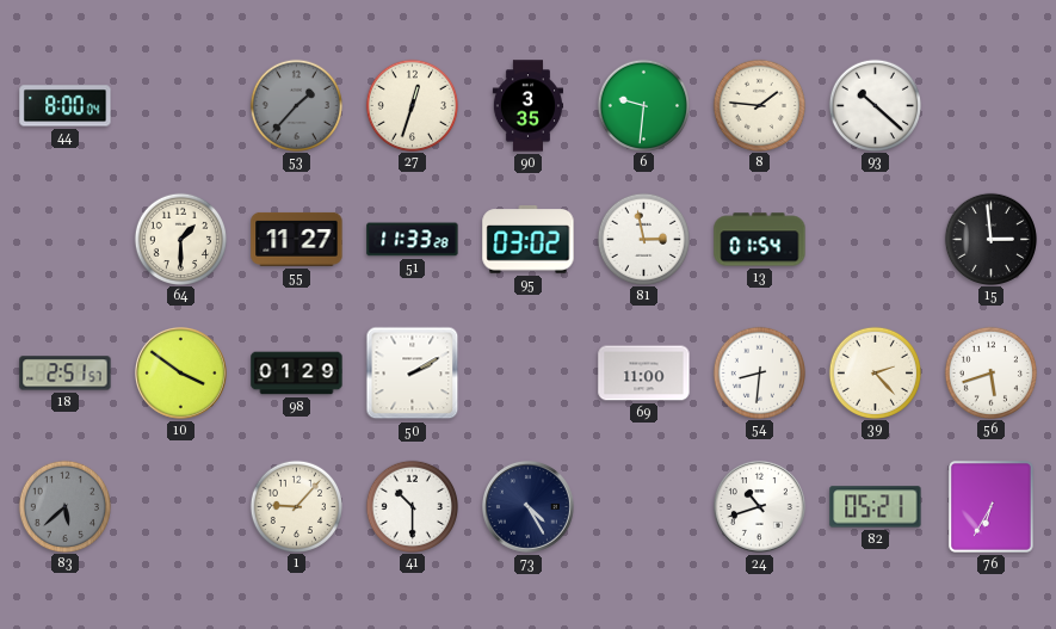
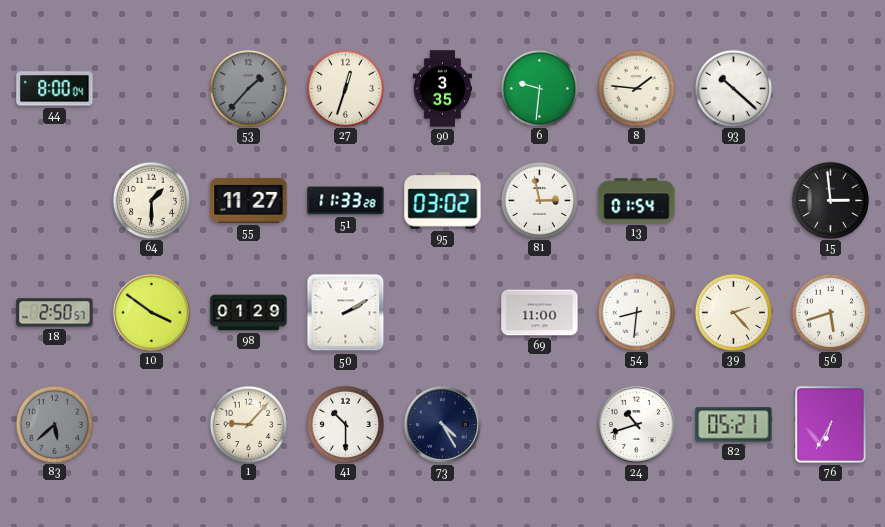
18: 2:51 -> 2:50 (55, 313)
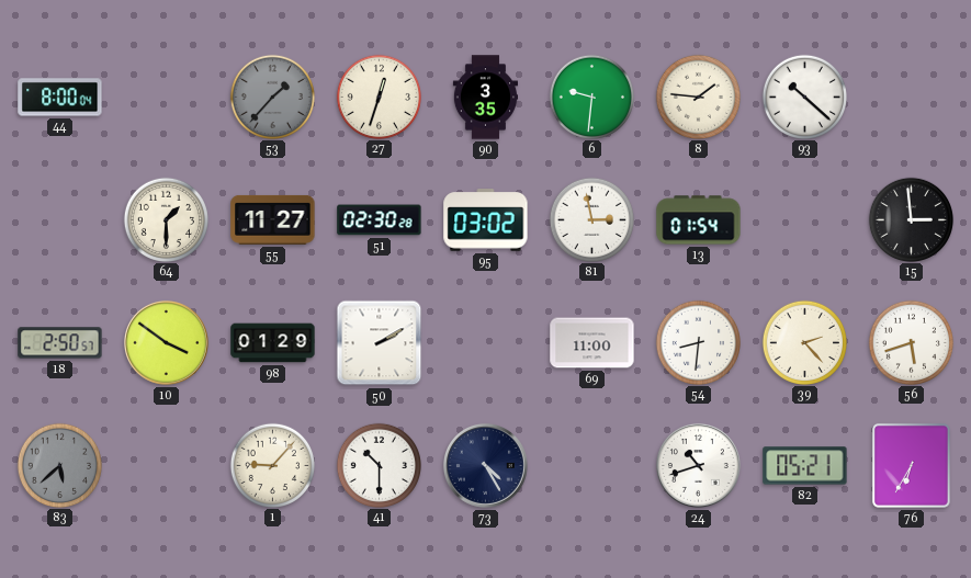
51: 11:33 -> 02:30 (380, 220)
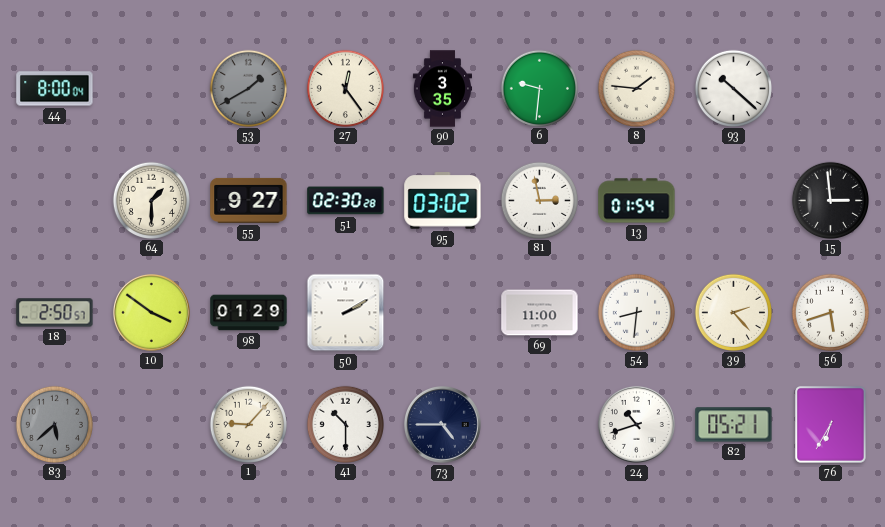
53: 1:37 -> 1:40 (248, 88)
27: 12:33 -> 12:24 (345, 88)
55: 11:27 -> 9:27 (249, 200)
73: 4:25 -> 4:45 (442, 424)
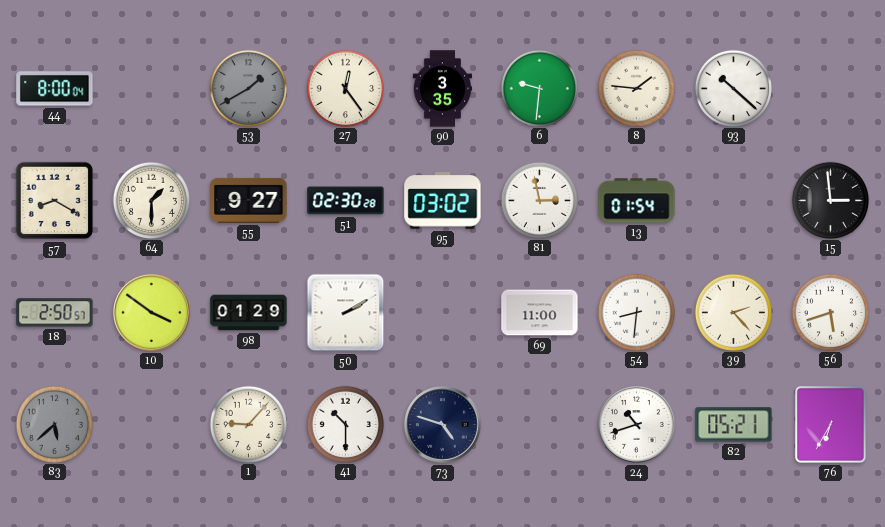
57: none -> 8:20 (55, 201)
73: 4:45 -> 4:48 (442, 424)
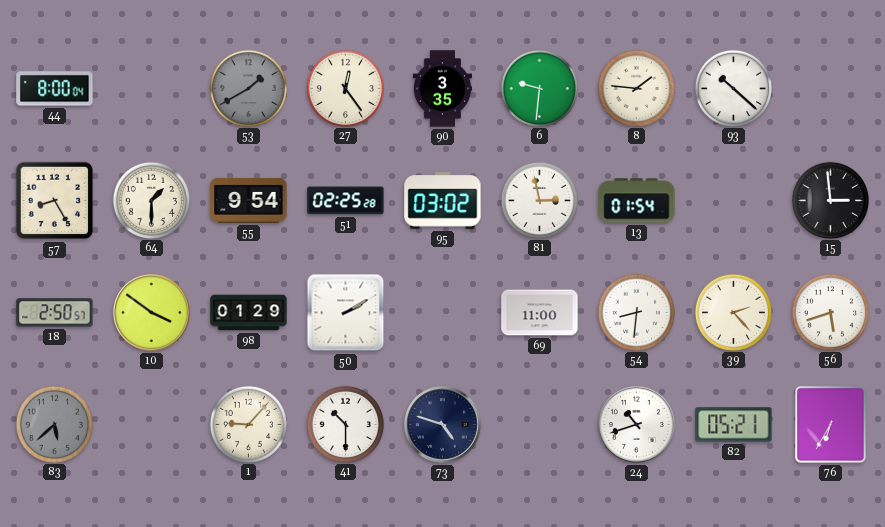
57: 8:20 -> 8:25 (55, 201)
55: 9:27 -> 9:54 (249, 200)
51: 02:30 -> 02:25 (346, 201)
